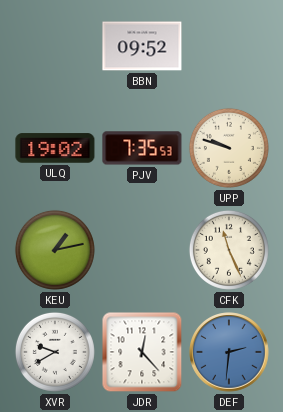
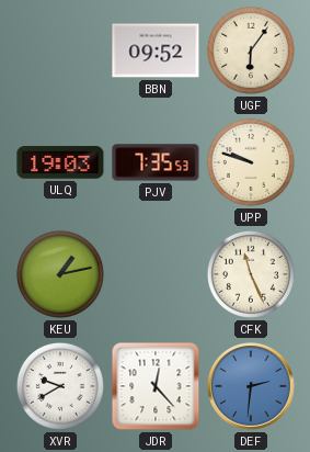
UGF: none -> 6:06 (251, 50)
ULQ: 19:02 -> 19:03 (60, 162)
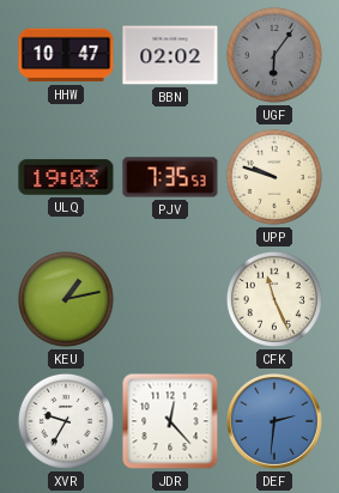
HHW: none -> 10:47 (66, 55)
BBN: 09:52 -> 02:02 (170, 55)
UGF dial: cream -> grey (274, 55)
XVR: 9:40 -> 9:35 (66, 421)
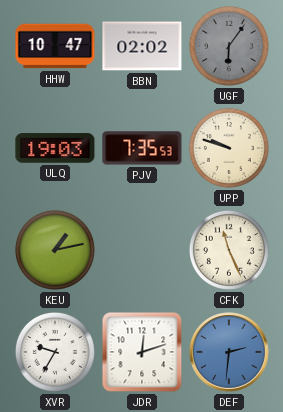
JDR: 12:23 -> 12:12 (142, 352)
